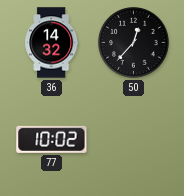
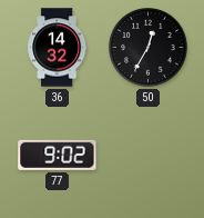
50: 12:37 -> 12:35 (149, 48)
77: 10:02 -> 9:02 (58, 155)
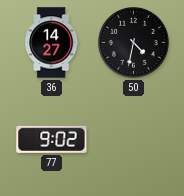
36: 14:32 -> 14:27 (52, 43)
50: 12:35 -> 4:32 (134, 43)
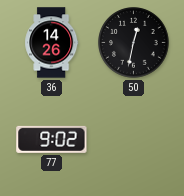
36: 14:27 -> 14:26 (52, 43)
50: 4:32 -> 12:32 (134, 43)
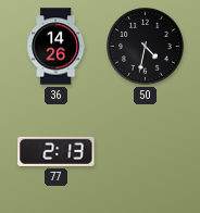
50: 12:32 -> 4:32 (146, 47)
77: 9:02 -> 2:13 (57, 151)
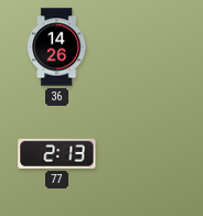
50: 4:32 -> none (146, 47)
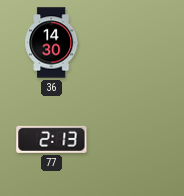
36: 14:26 -> 14:30 (52, 43)
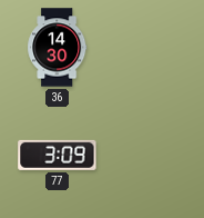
77: 2:13 -> 3:09 (58, 155)
